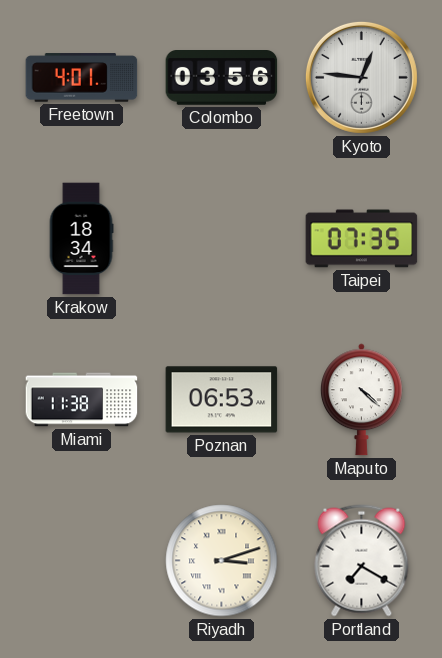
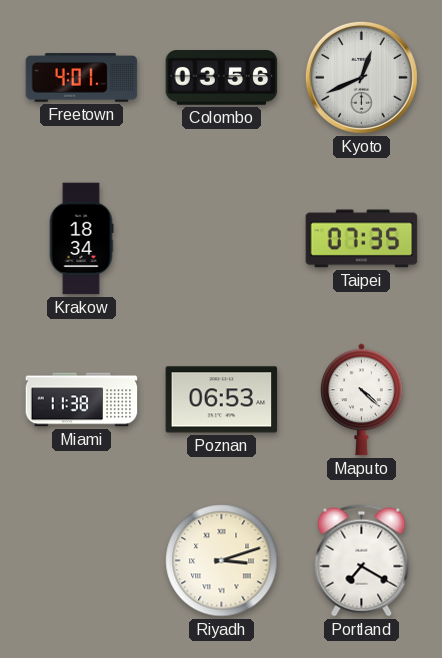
Kyoto: 12:46 -> 12:41 (361, 77)
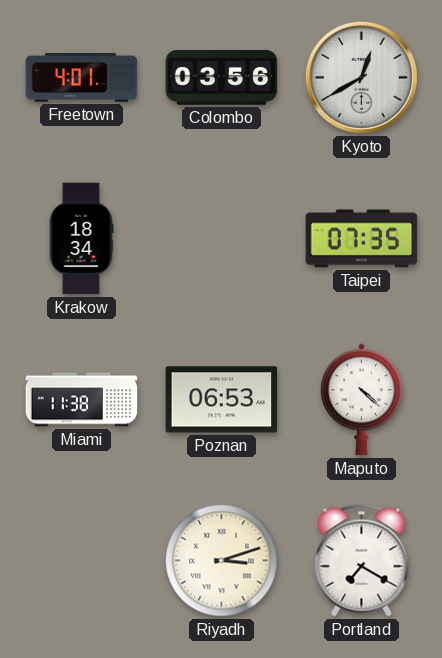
Kyoto: 12:41 -> 12:40 (361, 77)
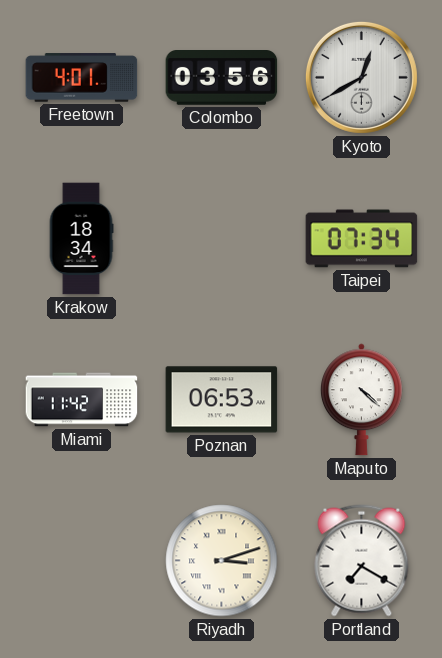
Taipei: 07:35 -> 07:34 (362, 239)
Miami: 11:38 -> 11:42 (82, 400)
